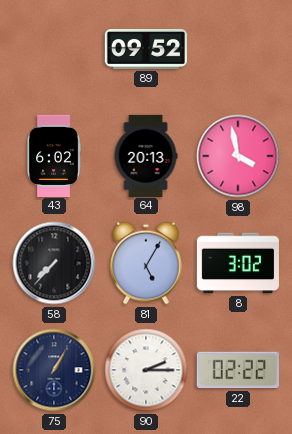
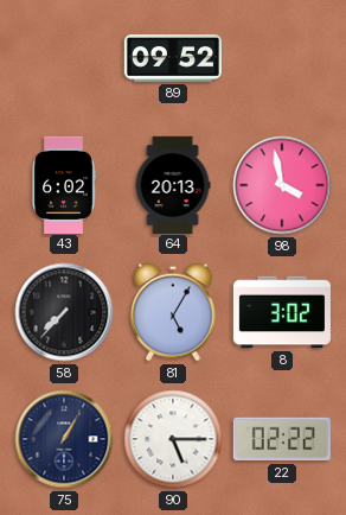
90: 2:15 -> 5:15 (173, 439)
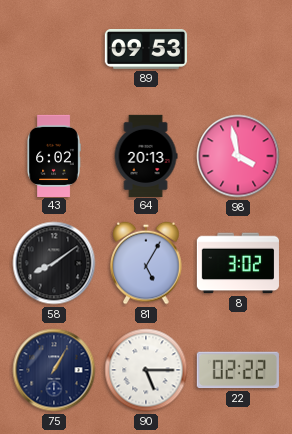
89: 09:52 -> 09:53 (146, 50)
58: 7:37 -> 8:09 (54, 263)
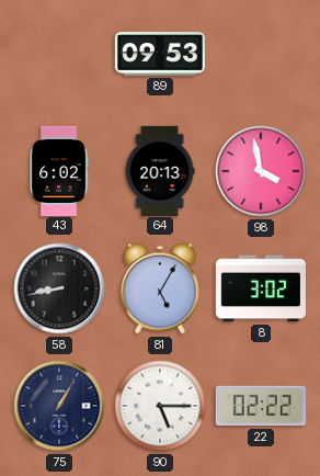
58: 8:09 -> 8:43 (59, 288)
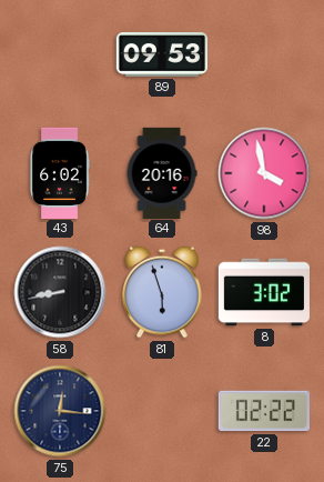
64: 20:13 -> 20:16 (162, 172)
81: 5:05 -> 5:57 (162, 292)
75: 1:05 -> 12:16 (60, 411)
90: 5:15 -> none (160, 406)
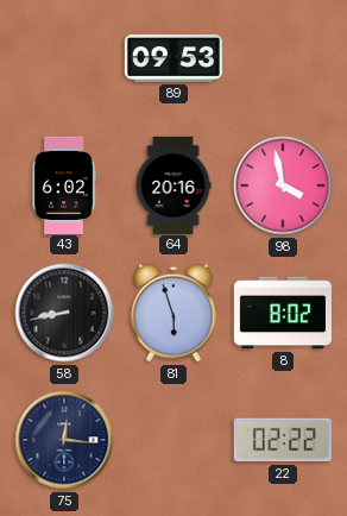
8: 3:02 -> 8:02 (283, 313)
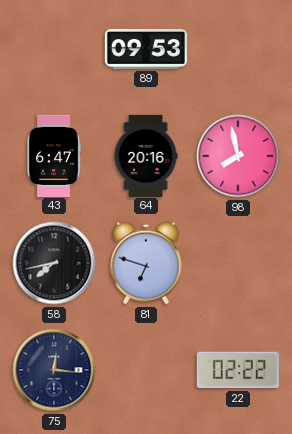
43: 6:02 -> 6:47 (54, 155)
98: 3:58 -> 7:58 (238, 156)
58: 8:43 -> 7:43 (54, 263)
81: 5:57 -> 6:48 (146, 263)
8: 8:02 -> none (283, 313)
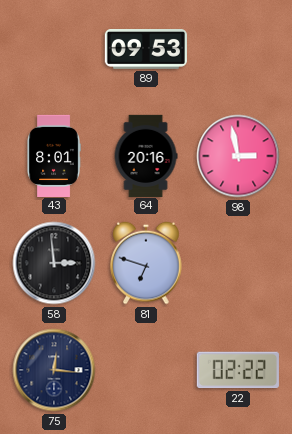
43: 6:47 -> 8:01 (54, 155)
98: 7:58 -> 2:58 (238, 156)
58: 7:43 -> 2:59 (54, 263)
